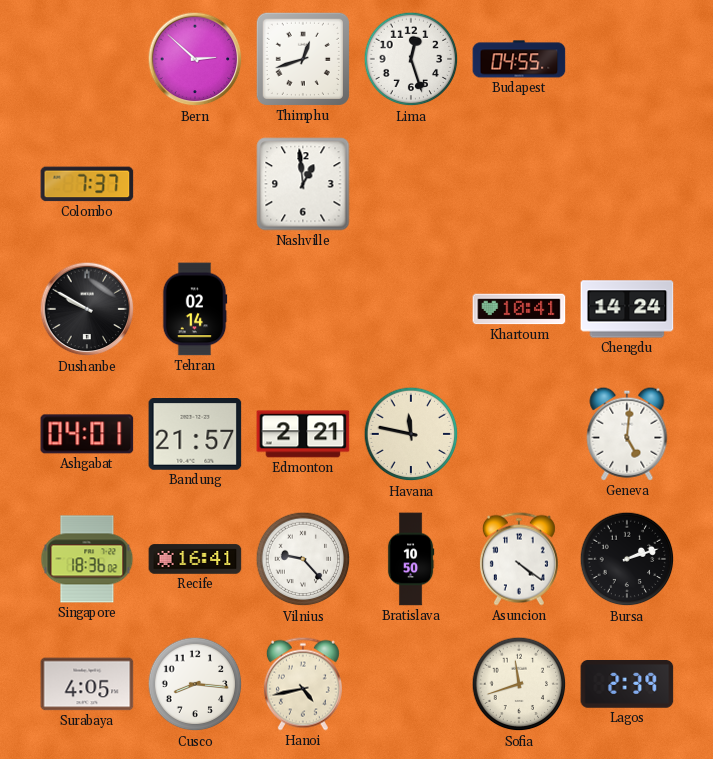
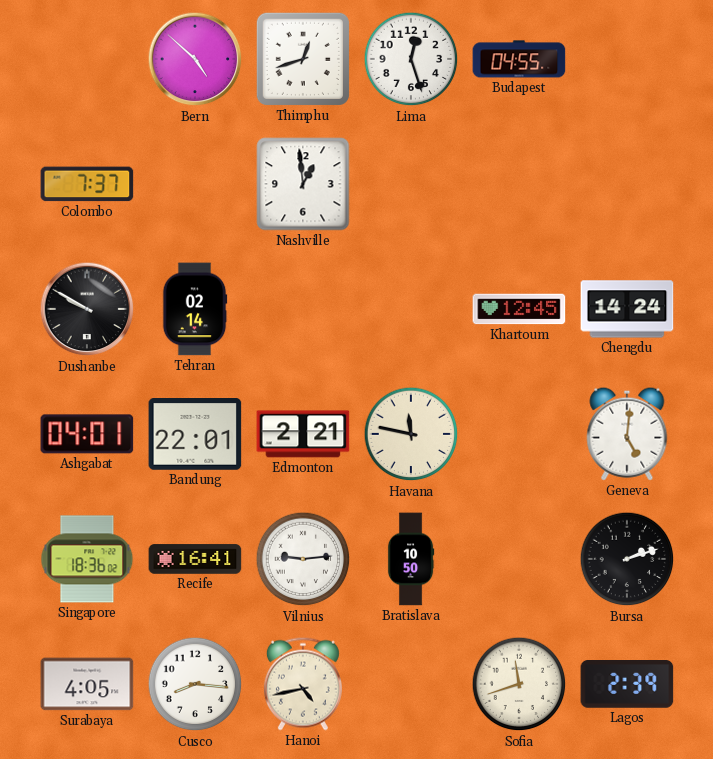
Bern: 2:52 -> 4:52 (195, 59)
Khartoum: 10:41 -> 12:45 (519, 309)
Bandung: 21:57 -> 22:01 (195, 435)
Vilnius: 9:23 -> 9:14 (303, 559)
Asuncion: 4:21 -> none (519, 559)
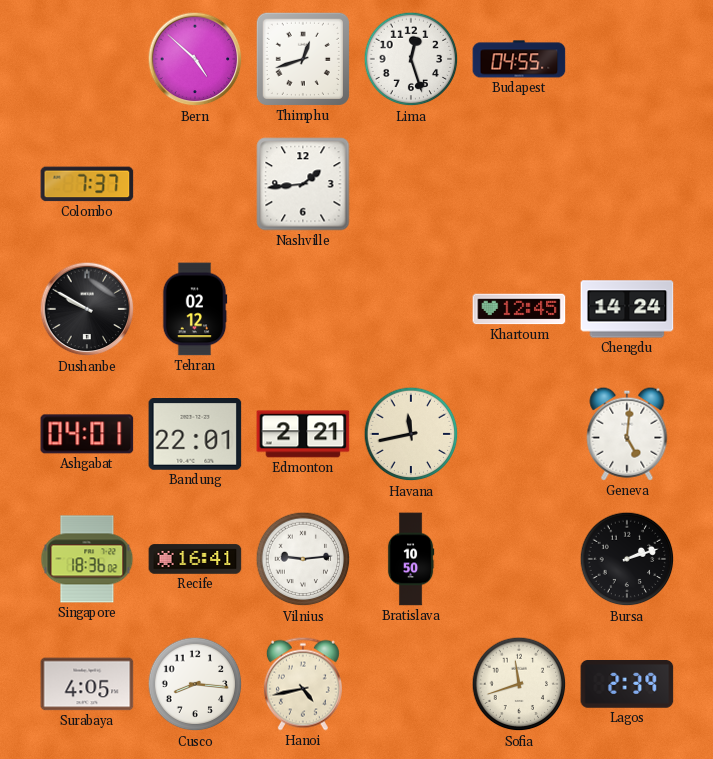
Nashville: 12:59 -> 1:44 (303, 184)
Tehran: 02:14 -> 02:12 (195, 309)
Havana: 11:47 -> 11:43 (411, 434)
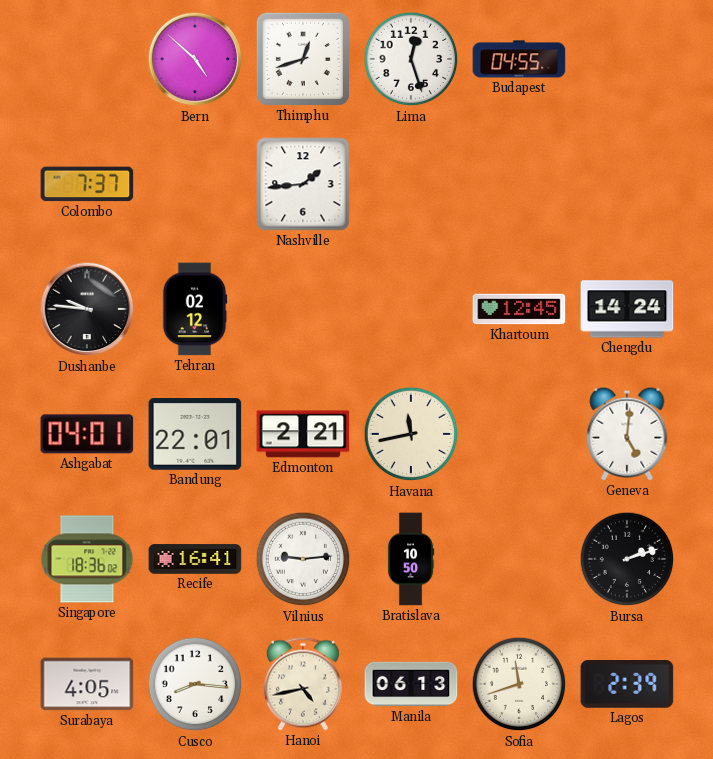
Dushanbe: 9:50 -> 9:46 (87, 309)
Manila: none -> 06:13 (411, 684)
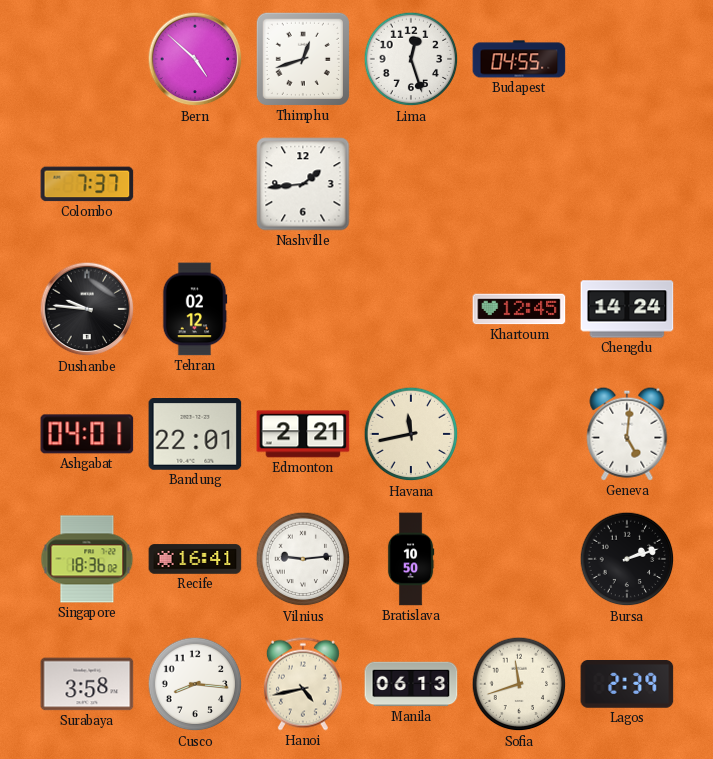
Surabaya: 4:05 -> 3:58 (87, 684)
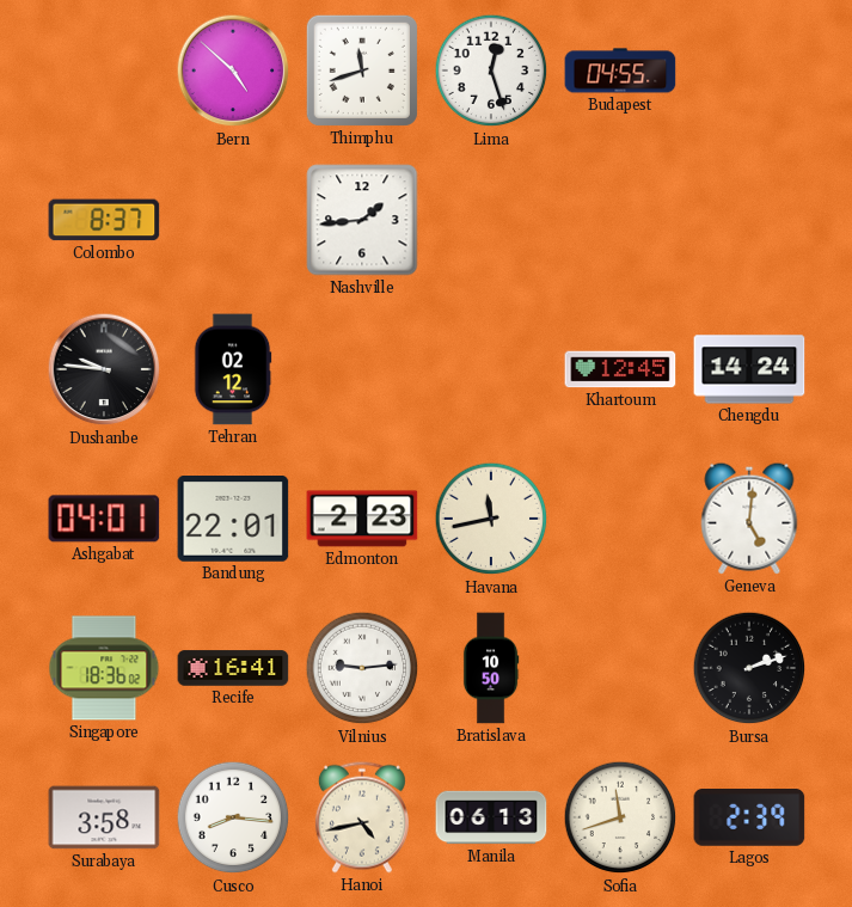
Thimphu: 12:42 -> 11:42 (362, 71)
Colombo: 7:37 -> 8:37 (104, 220)
Edmonton: 2:21 -> 2:23 (362, 519)
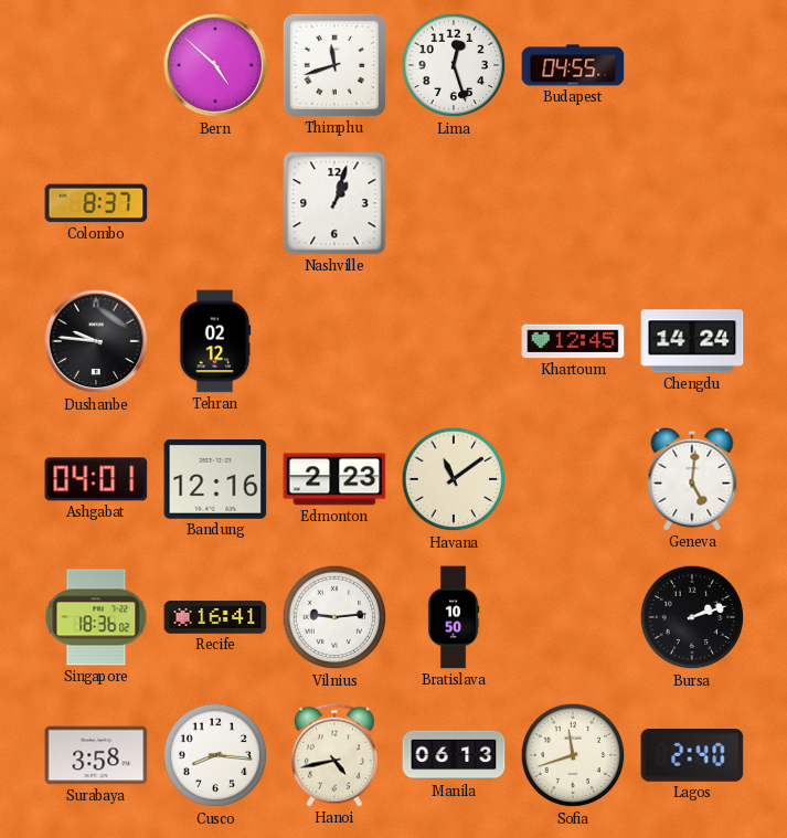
Nashville: 1:44 -> 1:03 (334, 203)
Bandung: 22:01 -> 12:16 (215, 480)
Havana: 11:43 -> 11:09 (454, 479)
Lagos: 2:39 -> 2:40 (692, 756)
